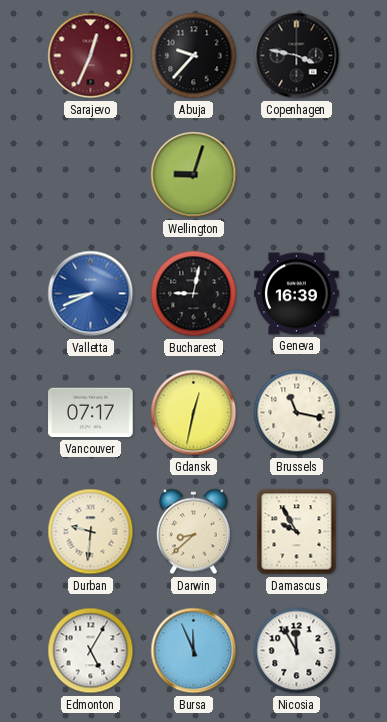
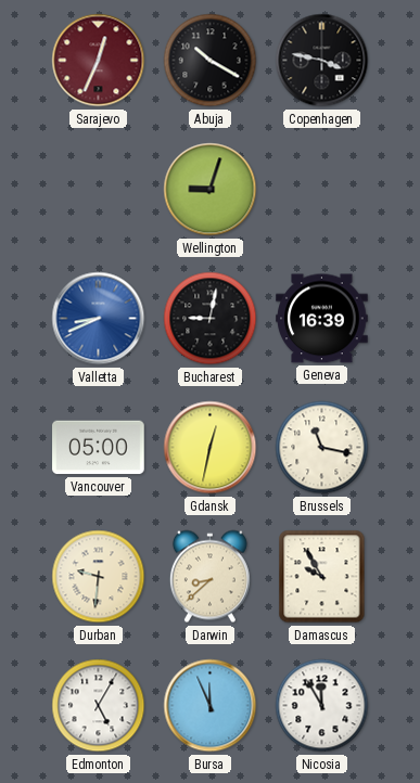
Abuja: 9:37 -> 10:20 (211, 61)
Vancouver: 07:17 -> 05:00 (99, 448)
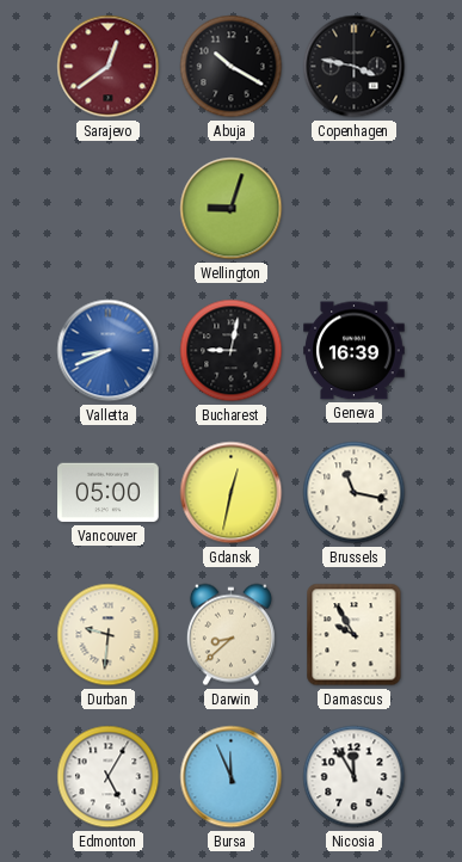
Sarajevo: 12:34 -> 12:39 (109, 67)
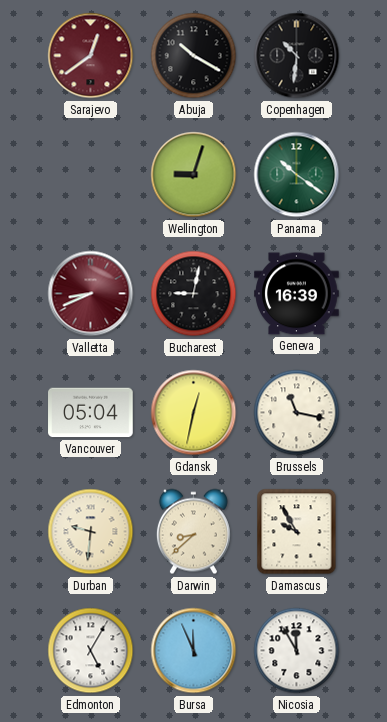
Copenhagen: 3:47 -> 10:31 (297, 56)
Panama: none -> 10:21 (297, 175)
Valletta dial: blue -> burgundy (91, 294)
Vancouver: 05:00 -> 05:04 (91, 413)
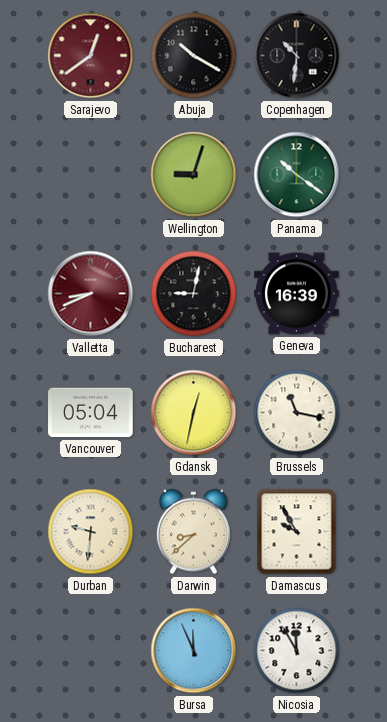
Edmonton: 5:05 -> none (91, 651)
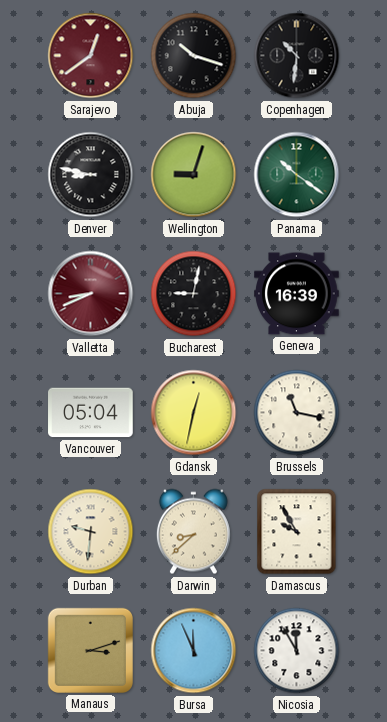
Abuja: 10:20 -> 10:18 (194, 56)
Denver: none -> 8:47 (91, 175)
Manaus: none -> 3:12 (90, 650)
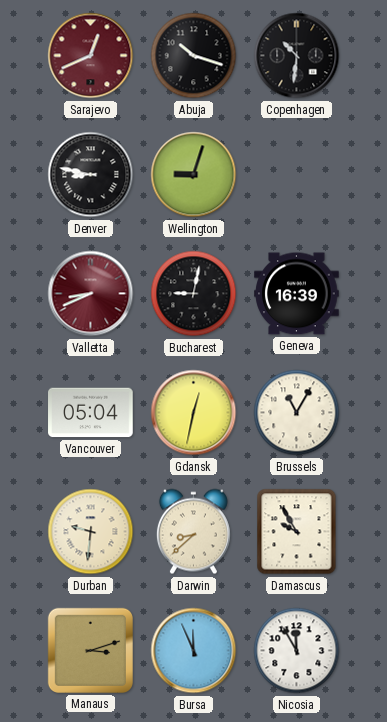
Sarajevo: 12:39 -> 12:41 (91, 56)
Panama: 10:21 -> none (297, 175)
Brussels: 11:17 -> 11:05 (297, 413)
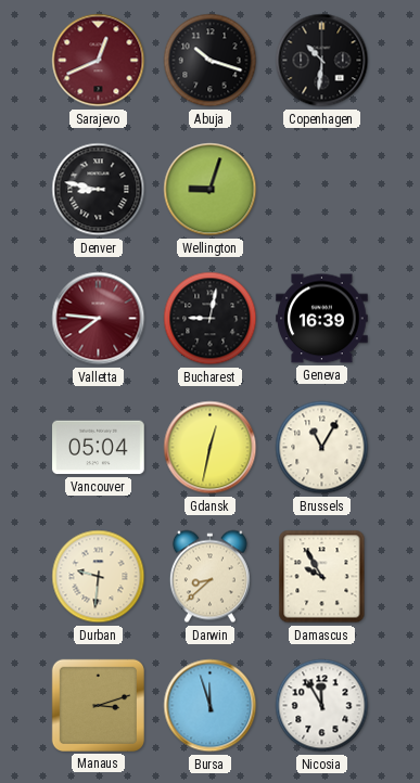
Valletta: 8:41 -> 7:46 (99, 319)
Bursa: 11:56 -> 11:57 (211, 706)
